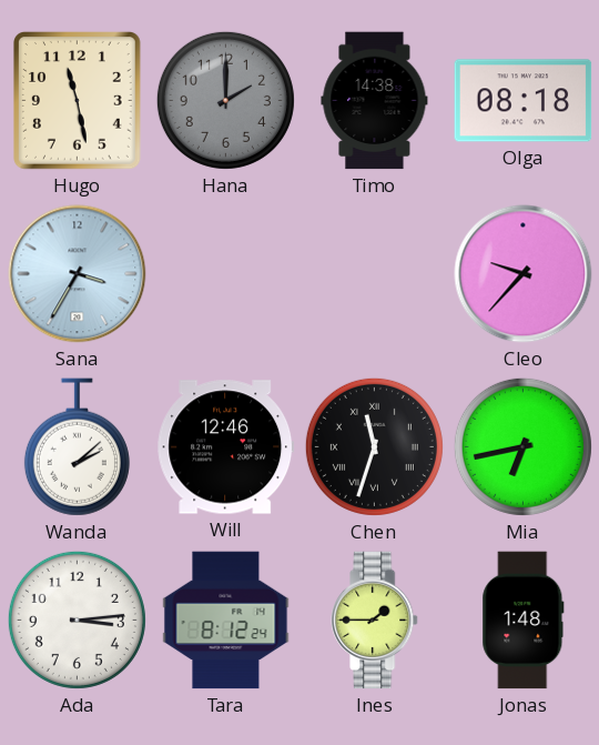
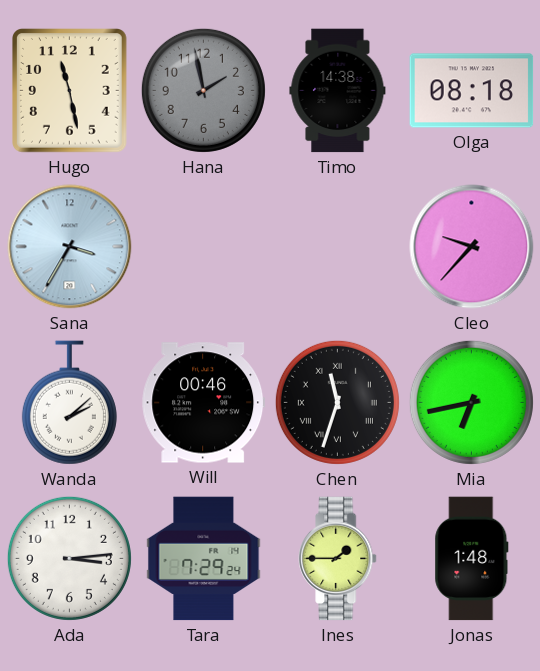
Hana: 2:00 -> 1:58 (203, 90)
Will: 12:46 -> 00:46 (204, 403)
Tara: 8:12 -> 7:29 (204, 559)
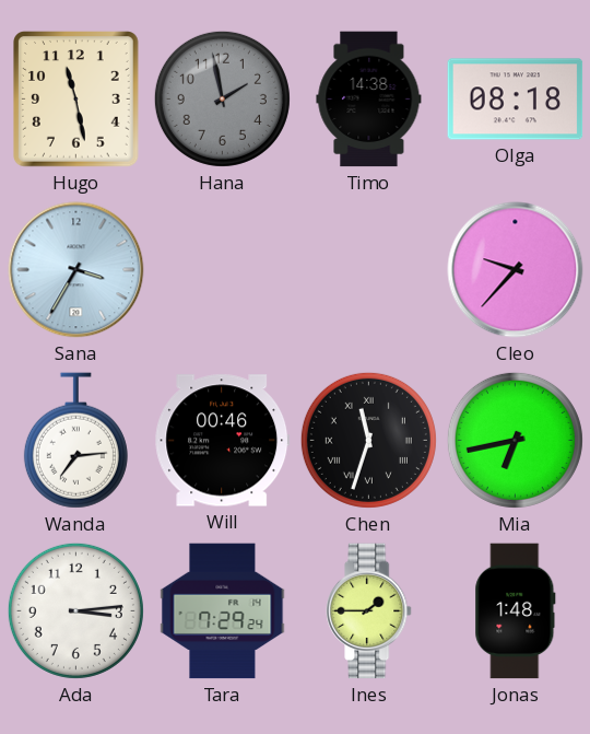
Wanda: 2:08 -> 7:14 (75, 441)
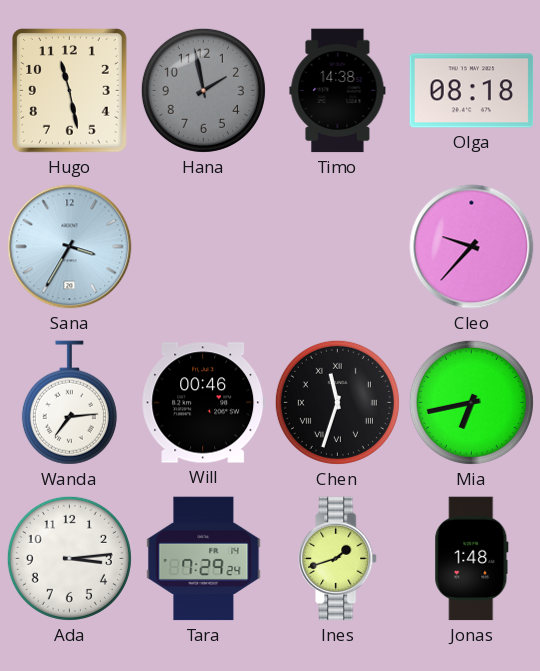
Ines: 1:45 -> 1:42 (338, 559)
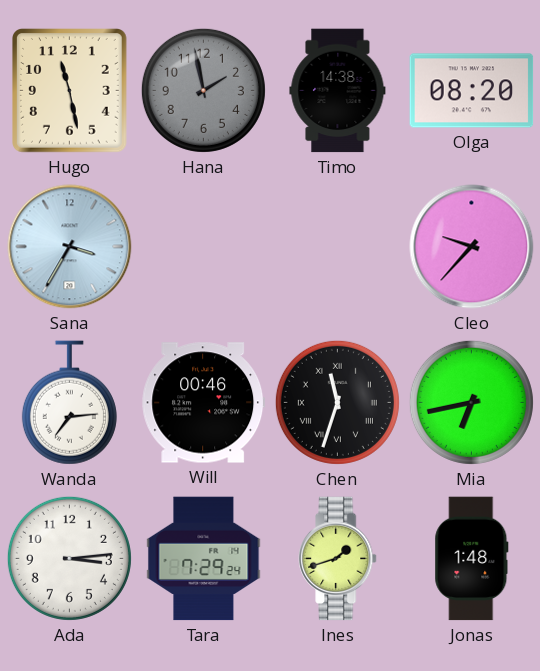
Olga: 08:18 -> 08:20 (472, 91)
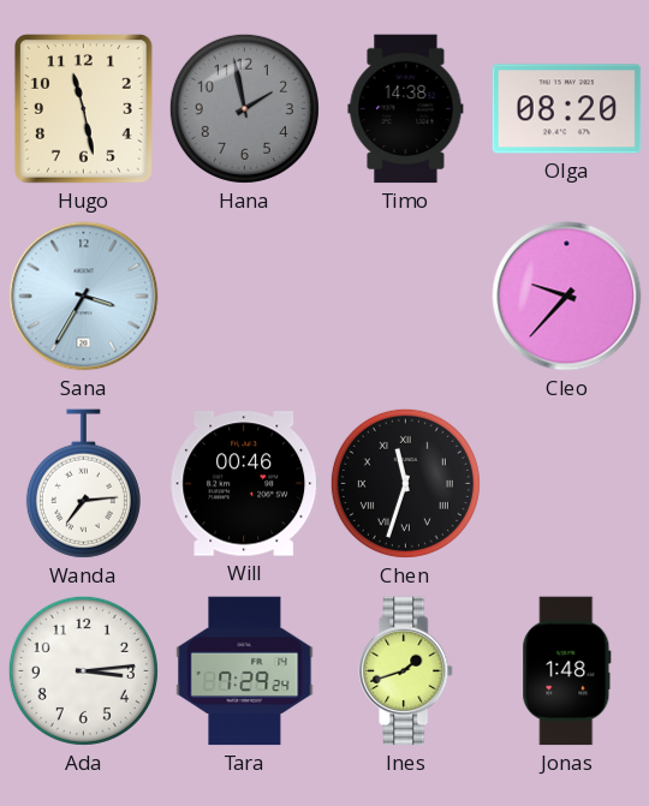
Mia: 6:43 -> none (471, 402)
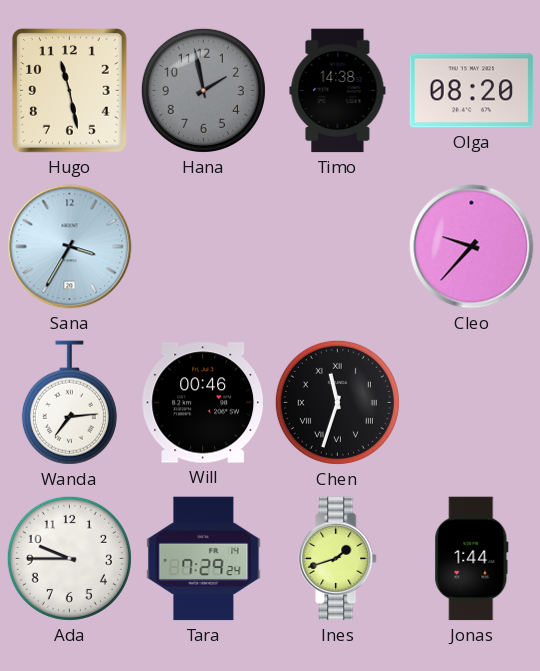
Ada: 3:14 -> 9:45 (69, 558)
Jonas: 1:48 -> 1:44 (472, 559)
